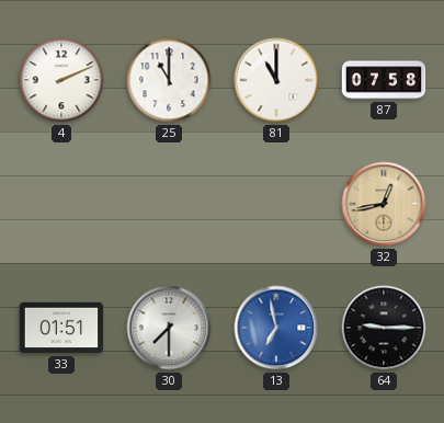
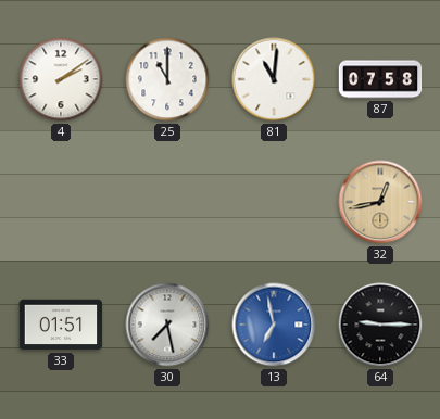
4: 2:11 -> 2:09 (61, 79)
81: 11:00 -> 11:01 (274, 79)
30: 7:30 -> 7:28 (167, 325)
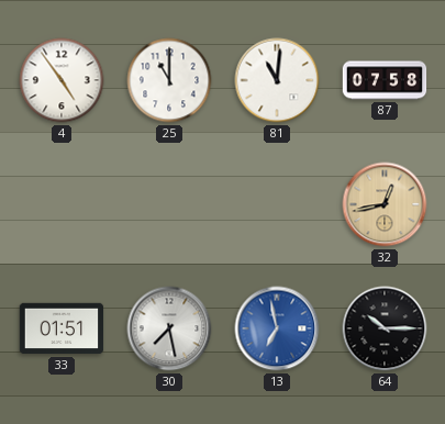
4: 2:09 -> 4:54 (62, 80)
64: 9:15 -> 10:15 (385, 328)
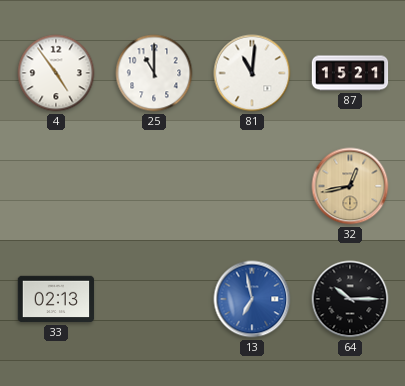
87: 07:58 -> 15:21 (350, 73)
33: 01:51 -> 02:13 (56, 299)
30: 7:28 -> none (169, 328)
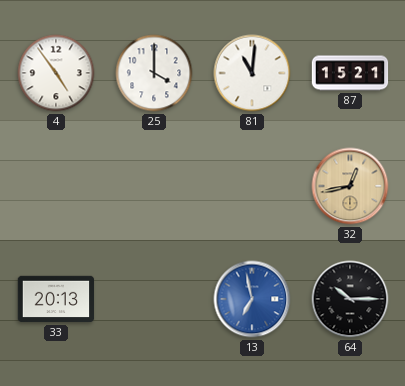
25: 11:00 -> 4:00 (154, 73)
33: 02:13 -> 20:13 (56, 299)
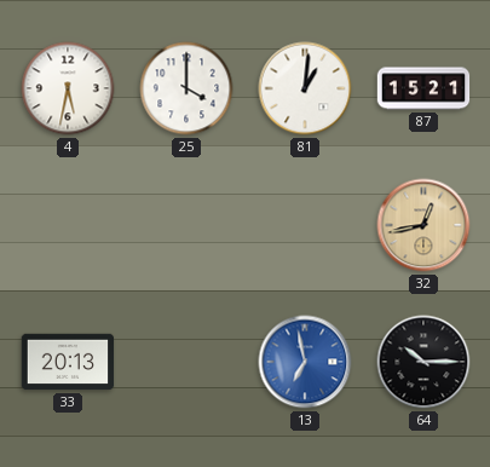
4: 4:54 -> 5:32 (68, 88)
81: 11:01 -> 1:01 (305, 88)
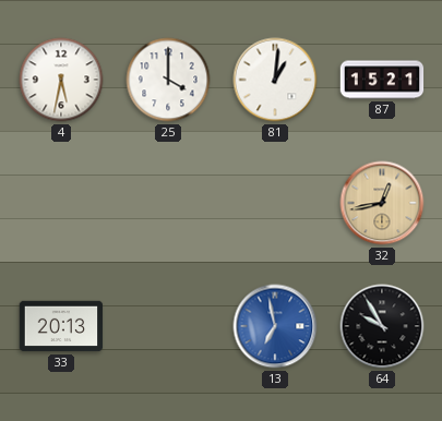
64: 10:15 -> 9:55 (382, 326)
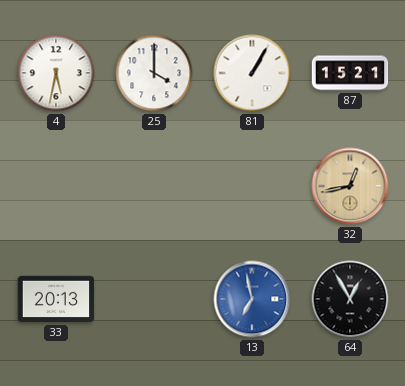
81: 1:01 -> 1:05 (252, 73)
64: 9:55 -> 12:55 (350, 299)
